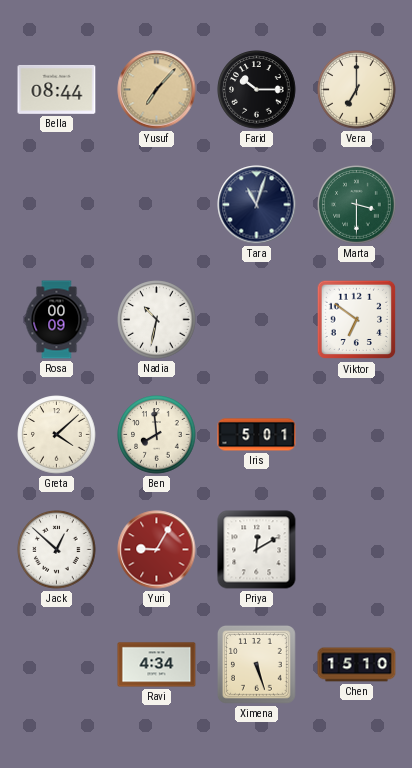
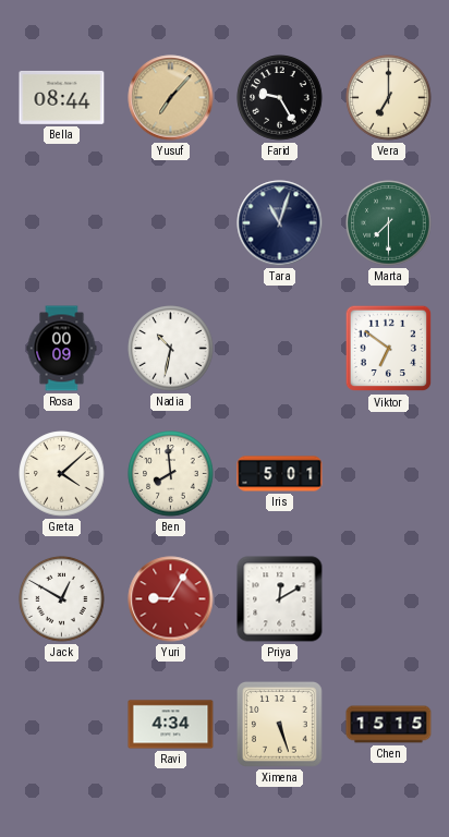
Farid: 10:15 -> 9:25 (280, 98)
Marta: 3:30 -> 7:30 (389, 223)
Jack: 12:52 -> 12:50 (62, 599)
Chen: 15:10 -> 15:15 (389, 725)
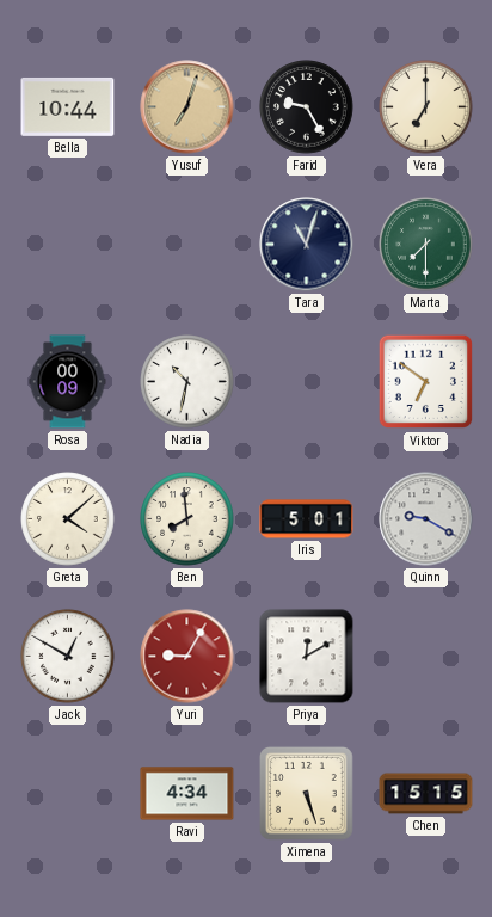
Bella: 08:44 -> 10:44 (68, 106)
Yusuf: 7:07 -> 7:03 (187, 107)
Quinn: none -> 9:20 (426, 519)
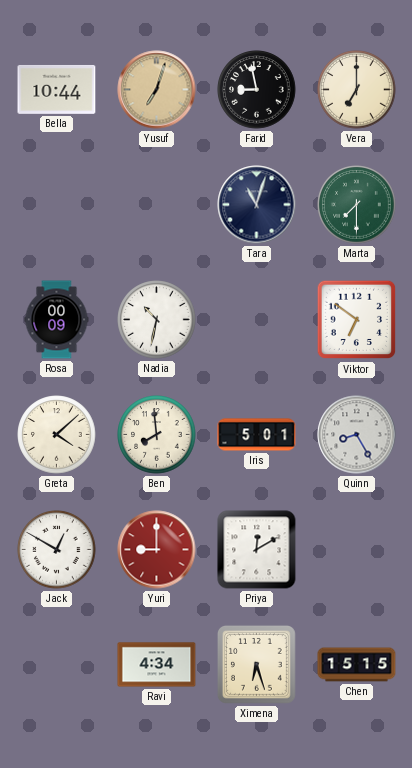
Farid: 9:25 -> 8:58 (257, 90)
Quinn: 9:20 -> 8:25 (357, 435)
Yuri: 9:05 -> 9:00 (157, 550)
Ximena: 5:27 -> 6:27 (257, 665)
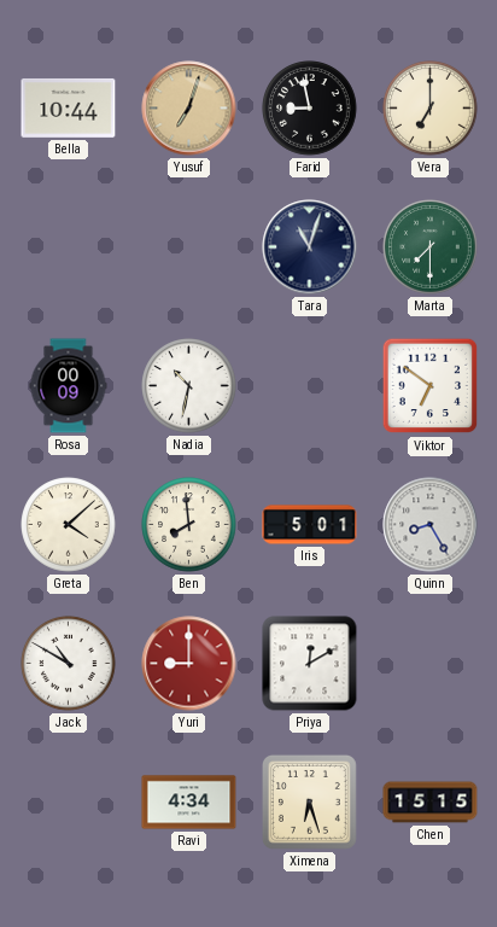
Jack: 12:50 -> 10:50 (69, 664)
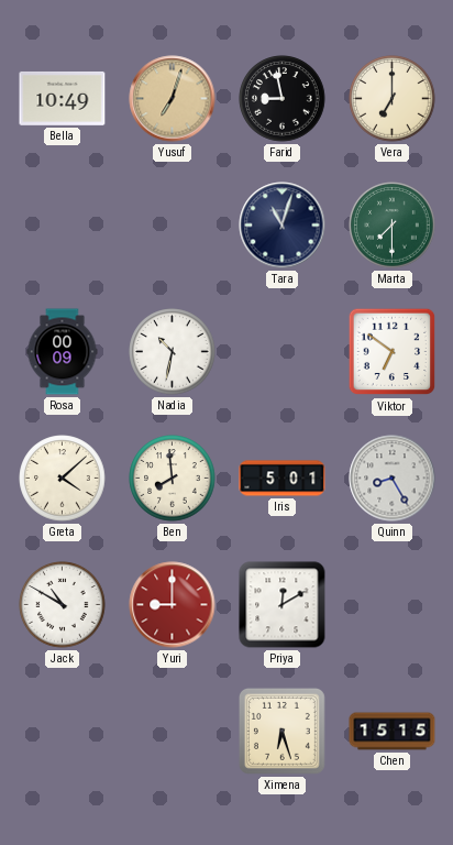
Bella: 10:44 -> 10:49 (63, 98)
Ravi: 4:34 -> none (189, 803)
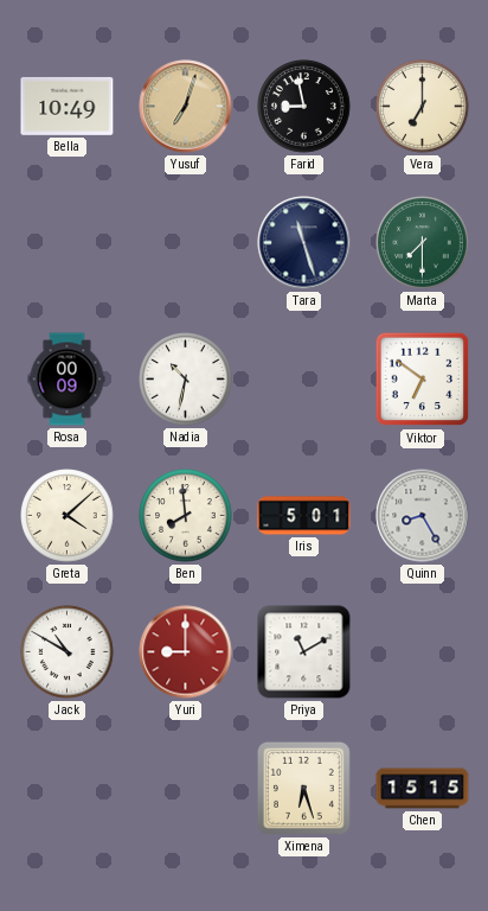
Tara: 11:03 -> 11:27 (304, 243)
Priya: 12:10 -> 11:10 (304, 652)
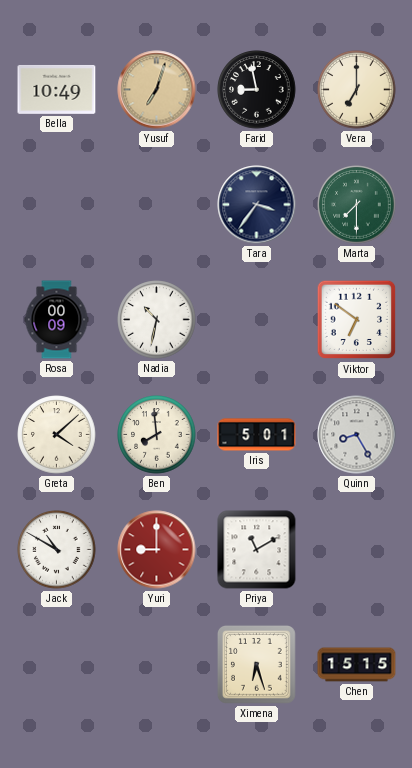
Tara: 11:27 -> 3:36 (257, 205)
